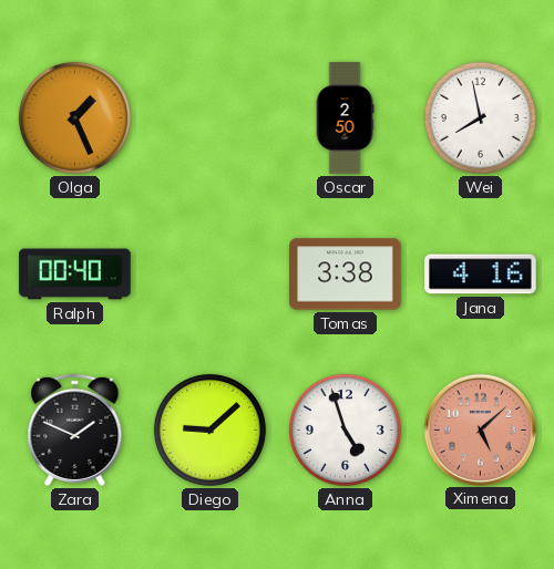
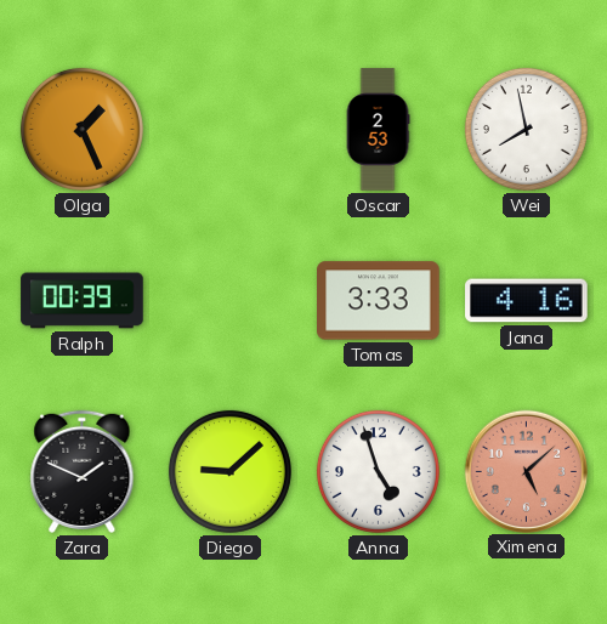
Oscar: 2:50 -> 2:53 (378, 130)
Ralph: 00:40 -> 00:39 (83, 301)
Tomas: 3:38 -> 3:33 (379, 301)
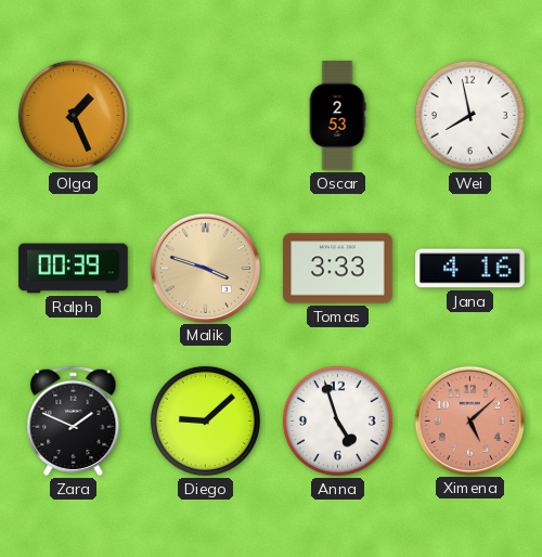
Malik: none -> 3:48 (205, 268)
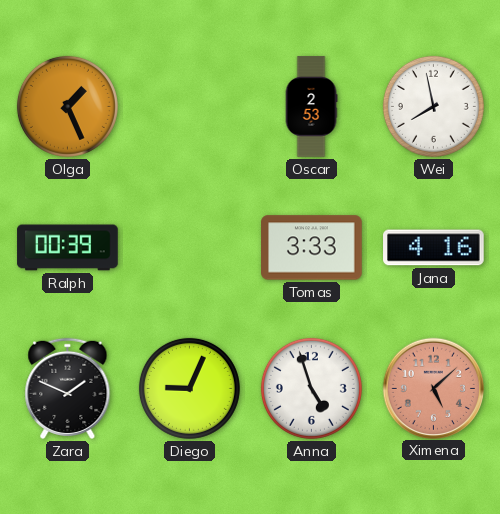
Malik: 3:48 -> none (205, 268)
Diego: 9:08 -> 9:04 (189, 388)
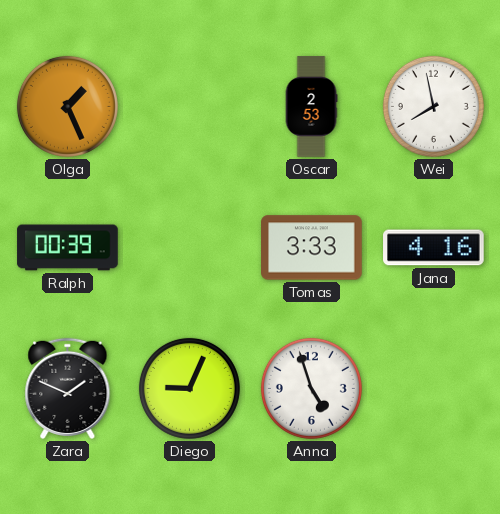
Ximena: 5:08 -> none (433, 388)
